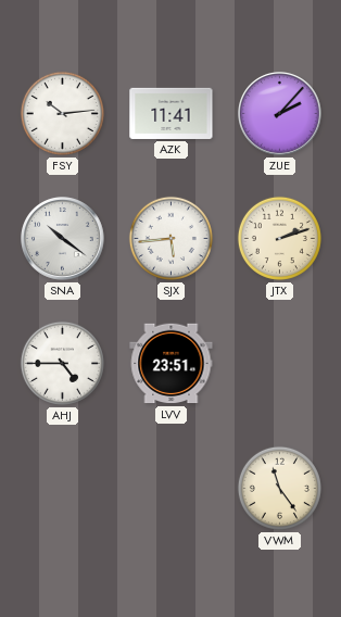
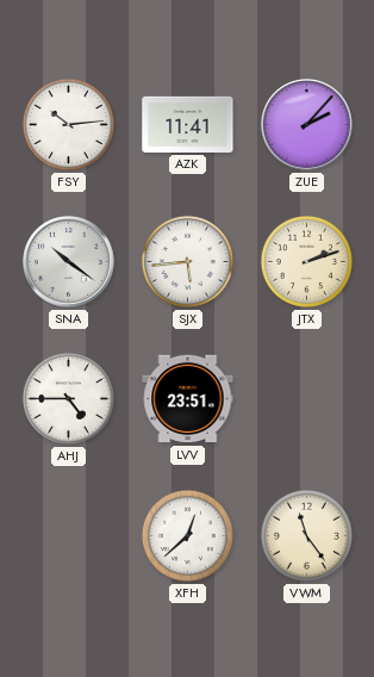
XFH: none -> 12:38 (187, 535)
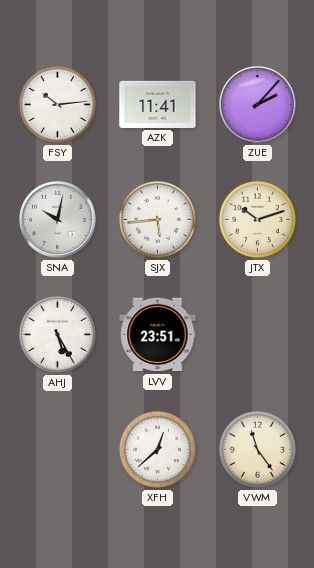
SNA: 10:21 -> 10:02 (58, 220)
JTX: 2:12 -> 10:12 (257, 219)
AHJ: 4:45 -> 5:25 (57, 334)
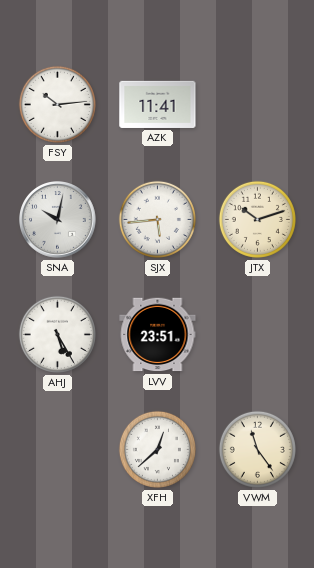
ZUE: 2:07 -> none (258, 105)
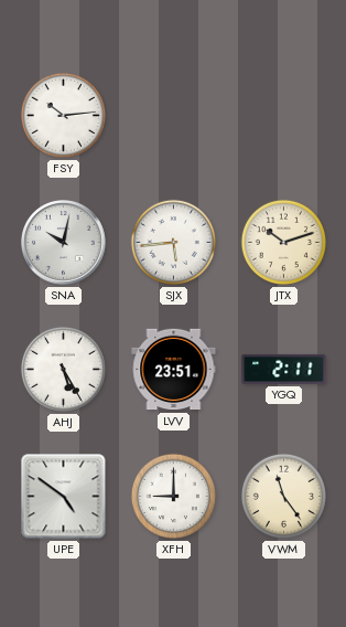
AZK: 11:41 -> none (158, 104)
YGQ: none -> 2:11 (284, 369)
UPE: none -> 4:51 (64, 497)
XFH: 12:38 -> 9:00 (173, 496)
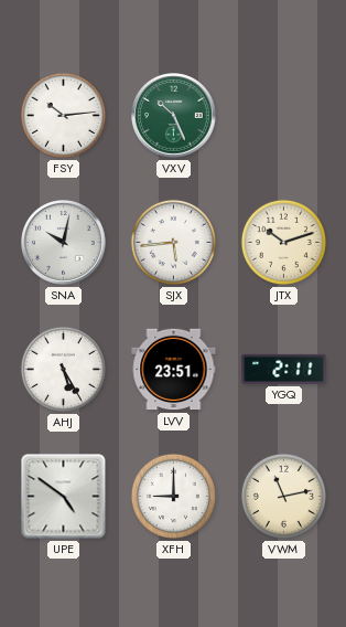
VXV: none -> 10:26 (174, 116)
VWM: 11:24 -> 11:13 (283, 496)
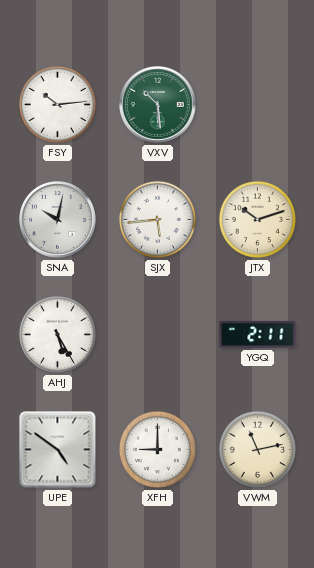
VXV: 10:26 -> 10:29 (158, 105)
LVV: 23:51 -> none (174, 370)
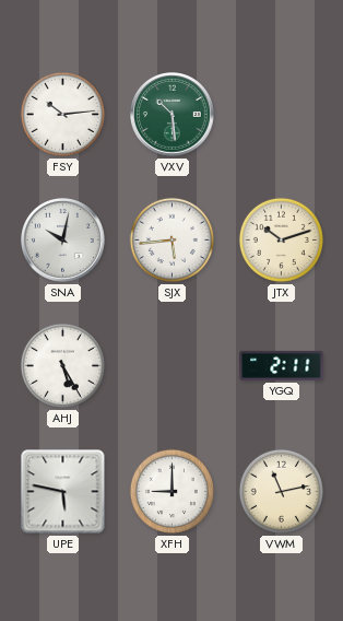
UPE: 4:51 -> 5:47 (63, 492)
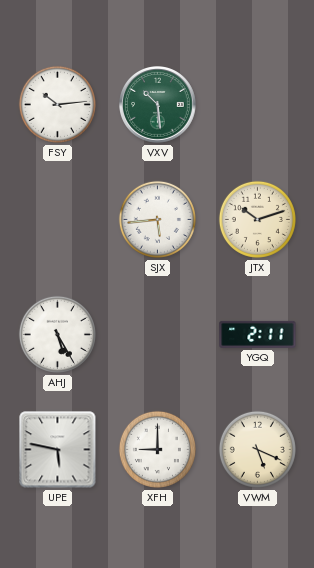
SNA: 10:02 -> none (63, 241)
VWM: 11:13 -> 5:19 (257, 449)
